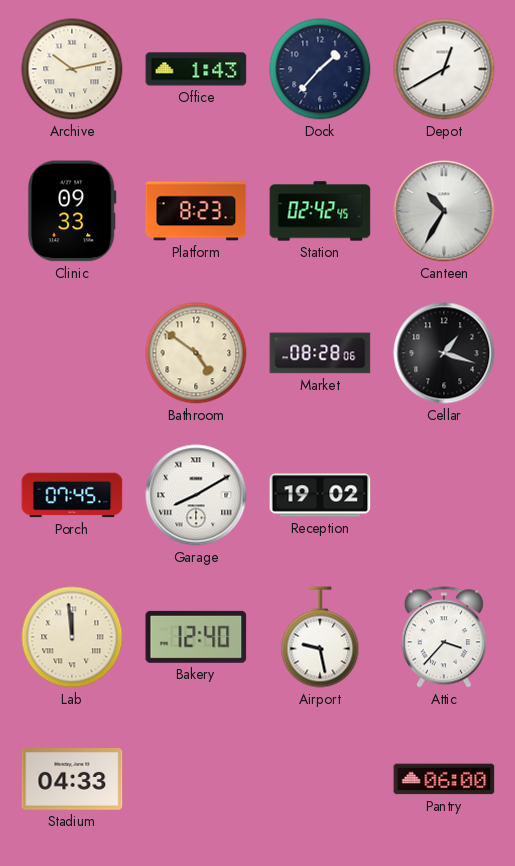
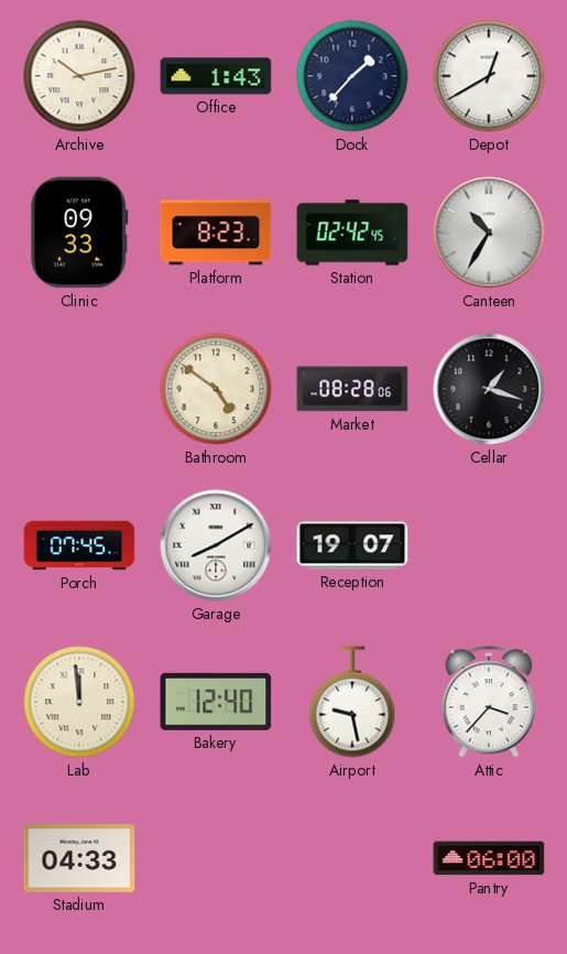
Reception: 19:02 -> 19:07 (352, 545)
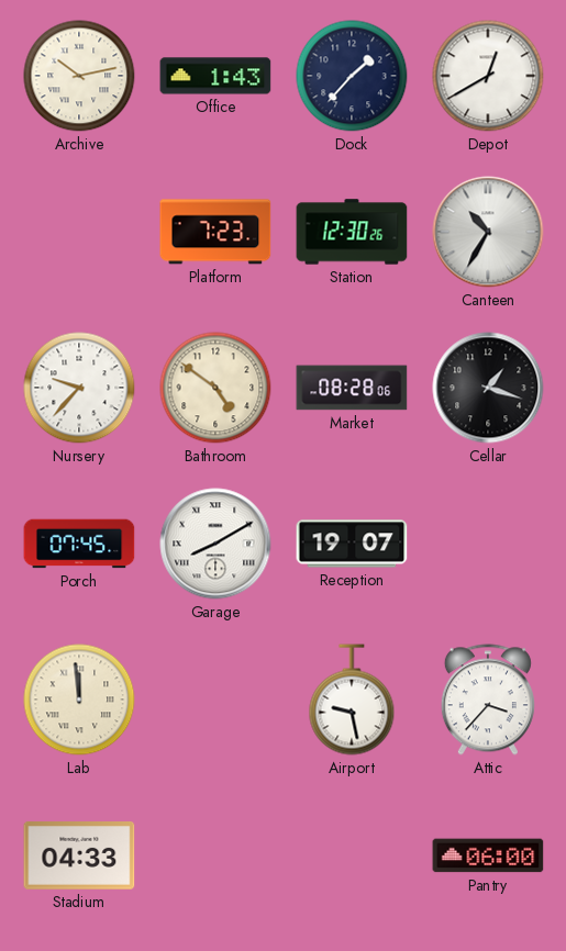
Clinic: 09:33 -> none (79, 232)
Platform: 8:23 -> 7:23 (215, 232)
Station: 02:42 -> 12:30 (352, 232)
Nursery: none -> 9:37 (79, 388)
Bakery: 12:40 -> none (216, 702)
